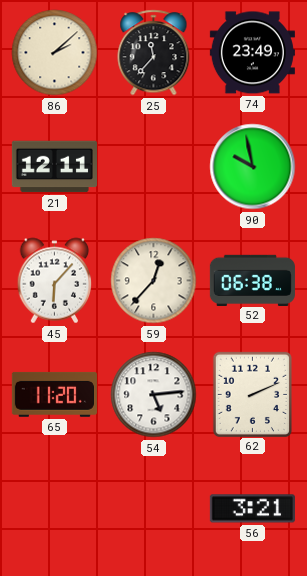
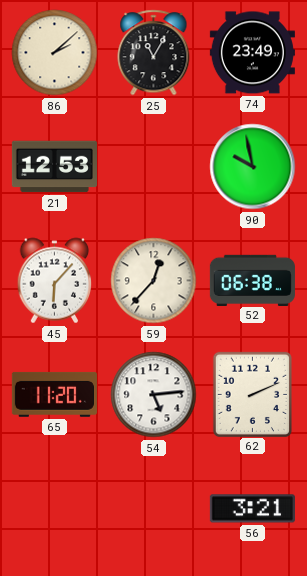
25: 11:37 -> 11:05 (154, 53)
21: 12:11 -> 12:53 (54, 167)
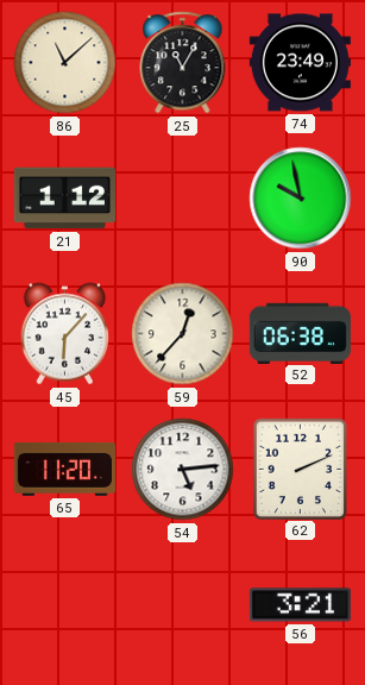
86: 2:08 -> 11:08 (65, 63)
21: 12:53 -> 1:12 (64, 199)
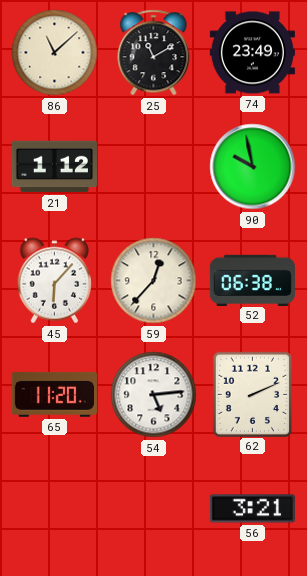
25: 11:05 -> 11:10 (154, 53)
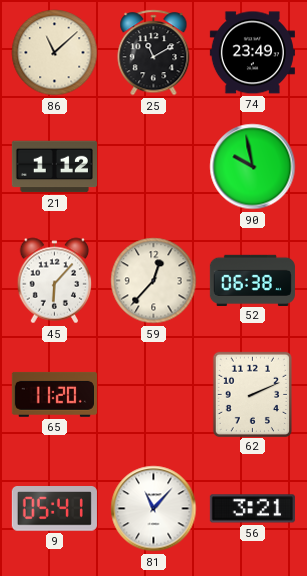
54: 5:14 -> none (154, 395)
9: none -> 05:41 (54, 509)
81: none -> 11:07 (154, 509)
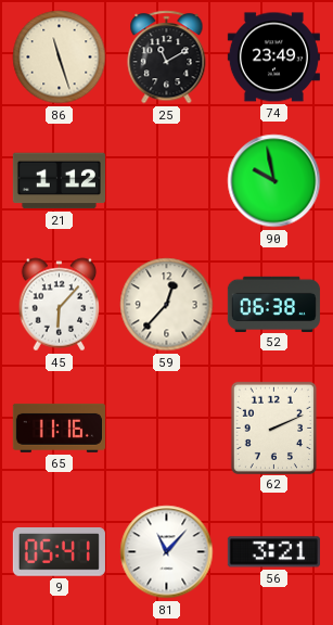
86: 11:08 -> 11:27 (60, 58)
65: 11:20 -> 11:16 (59, 428)
